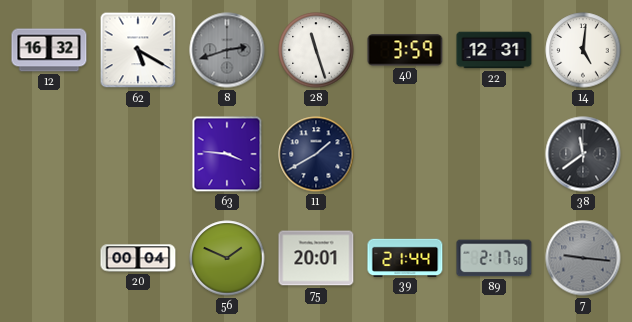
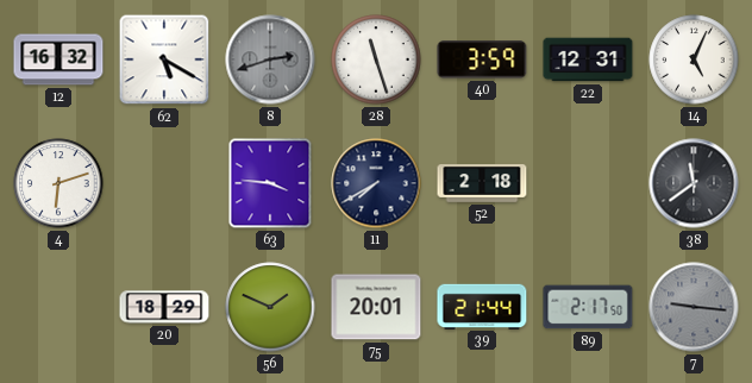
14: 5:01 -> 5:04 (694, 59)
4: none -> 6:12 (58, 183)
11: 1:40 -> 7:40 (376, 183)
52: none -> 2:18 (482, 183)
20: 00:04 -> 18:29 (164, 307)
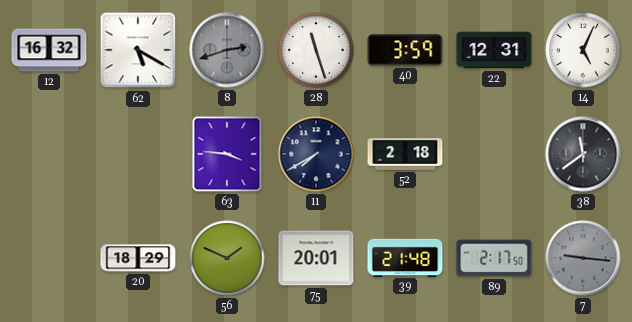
4: 6:12 -> none (58, 183)
39: 21:44 -> 21:48 (405, 257)
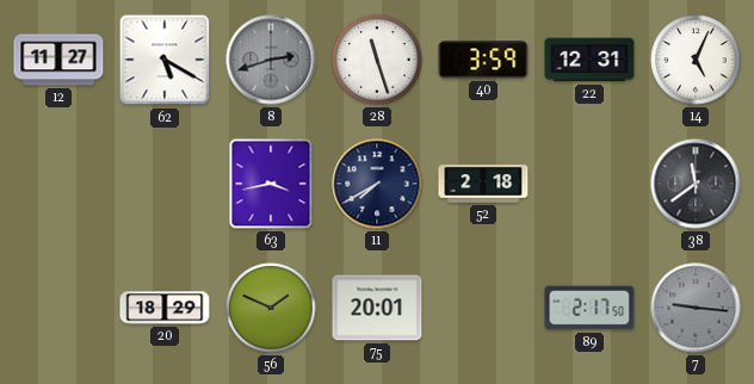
12: 16:32 -> 11:27 (58, 60)
63: 3:46 -> 3:43 (271, 184)
39: 21:48 -> none (405, 257)
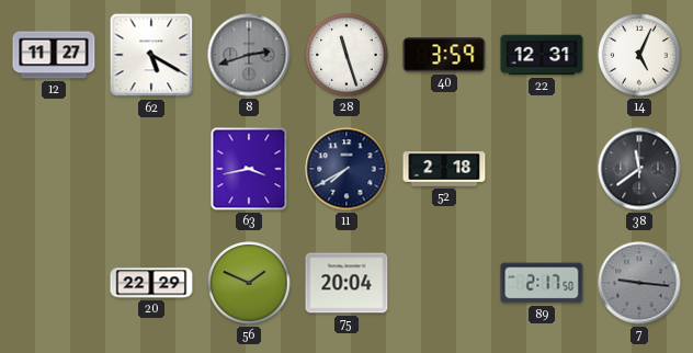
20: 18:29 -> 22:29 (151, 283)
75: 20:01 -> 20:04 (346, 283)
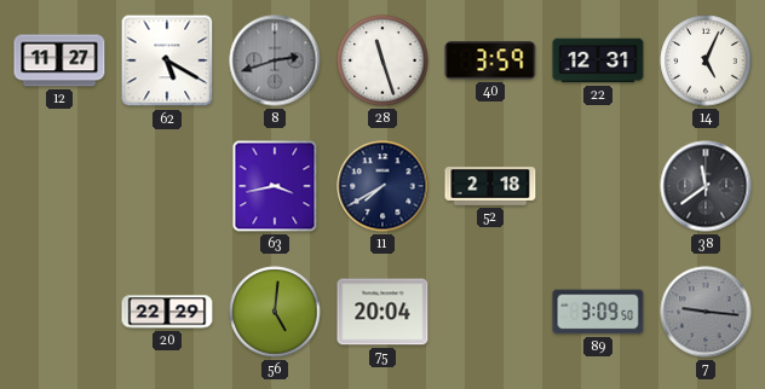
56: 1:49 -> 5:01 (275, 312)
89: 2:17 -> 3:09 (598, 312)
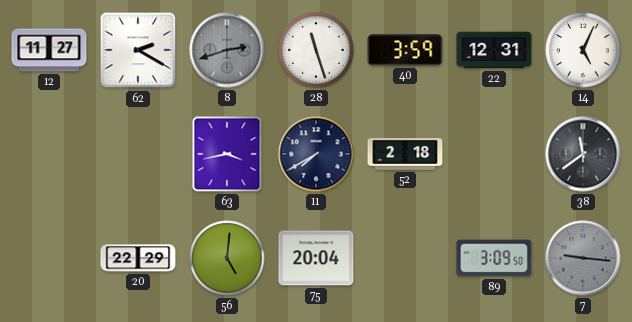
62: 5:20 -> 2:20 (138, 50)
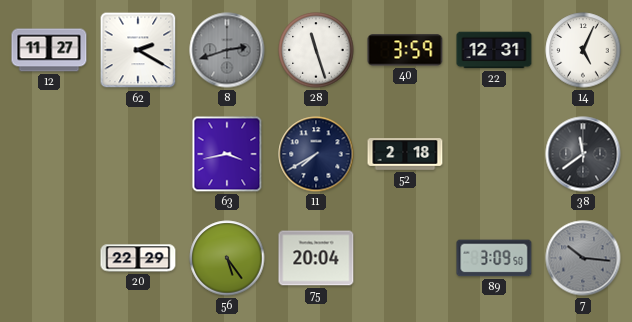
56: 5:01 -> 5:24 (227, 258)
7: 9:16 -> 10:16 (583, 258)
